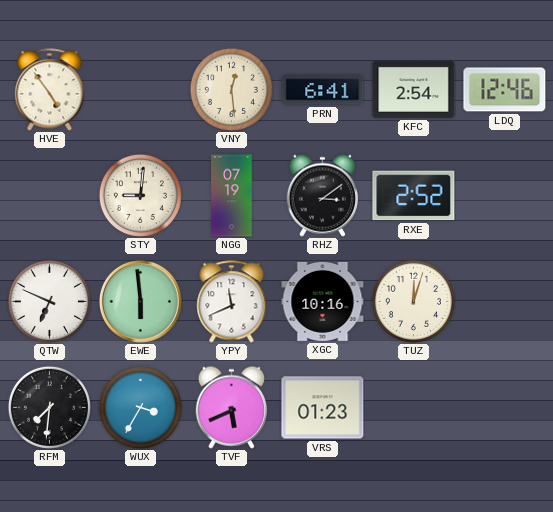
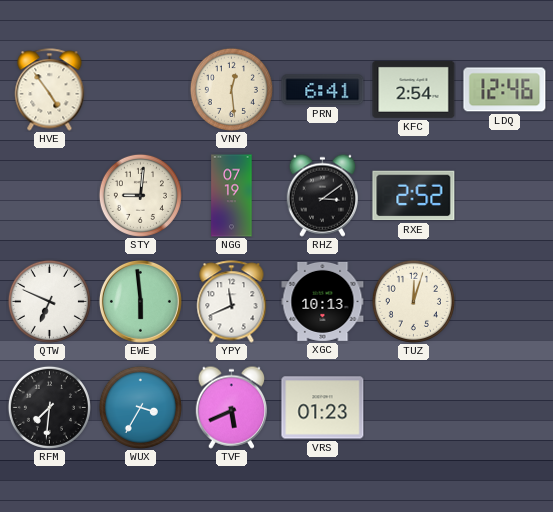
XGC: 10:16 -> 10:13 (323, 301)
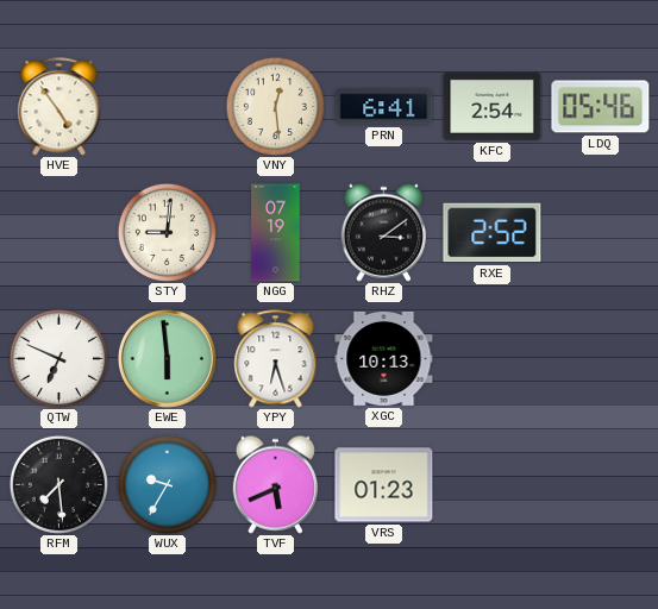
LDQ: 12:46 -> 05:46 (601, 107)
YPY: 11:41 -> 6:27 (276, 359)
TUZ: 12:03 -> none (413, 301)
RFM: 7:31 -> 7:29 (58, 484)
WUX: 3:35 -> 9:35 (167, 484)
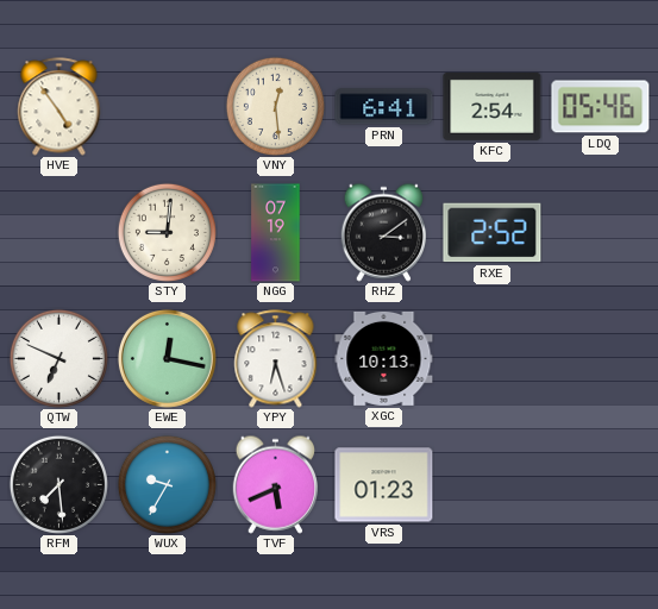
EWE: 5:59 -> 12:17 (167, 358)
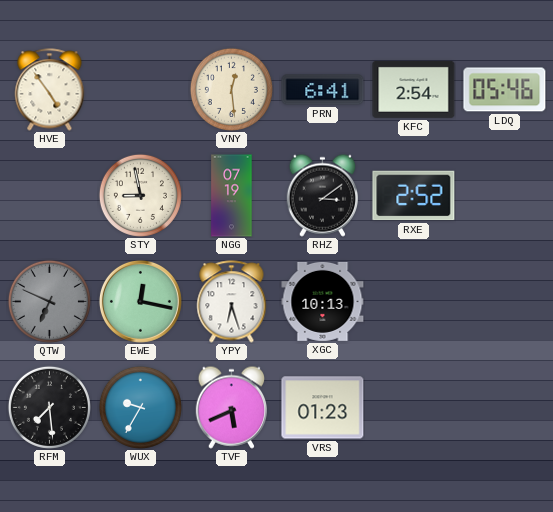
STY: 9:01 -> 8:58 (140, 195)
QTW dial: white -> grey (49, 301)
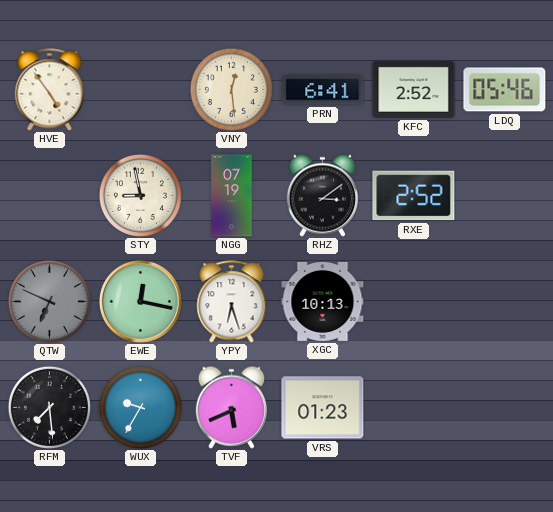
KFC: 2:54 -> 2:52 (414, 89)
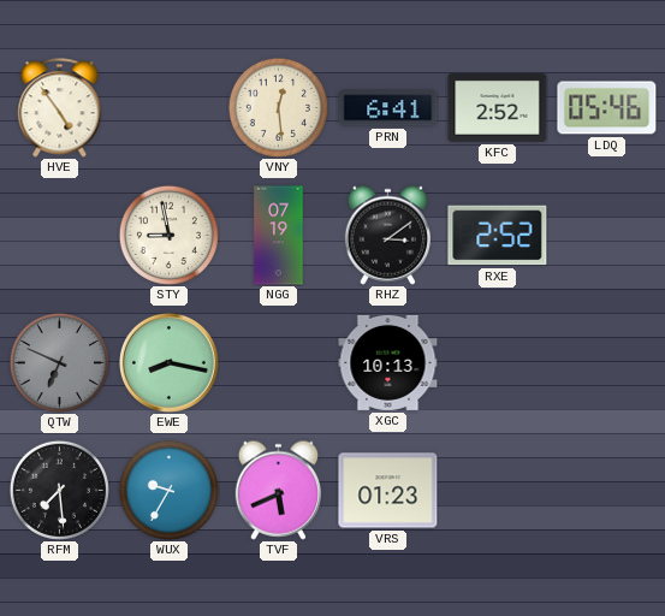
EWE: 12:17 -> 8:17 (168, 362)
YPY: 6:27 -> none (232, 302)
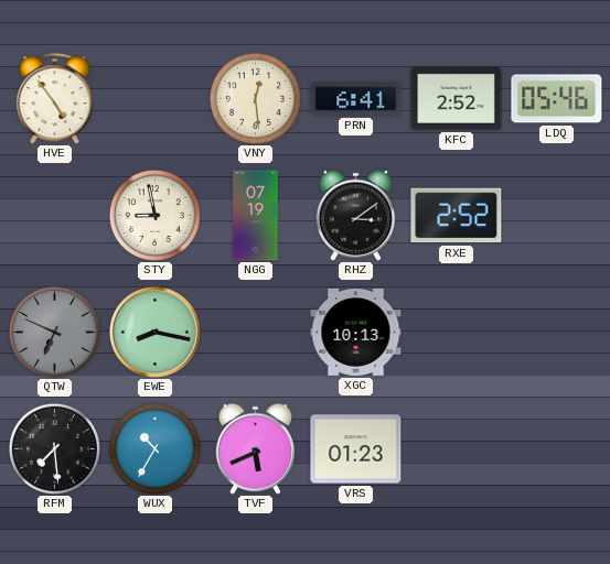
WUX: 9:35 -> 10:35 (154, 448)
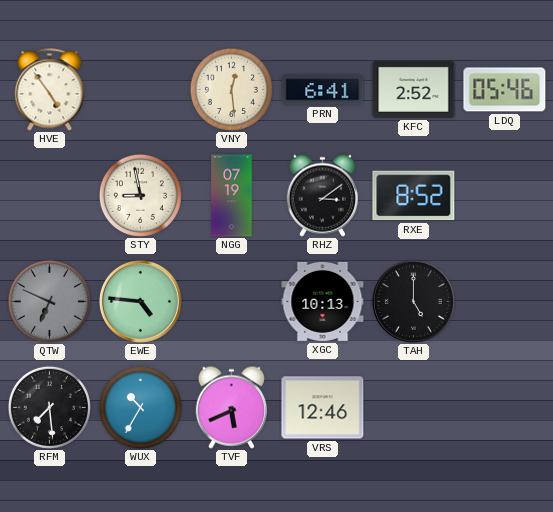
RXE: 2:52 -> 8:52 (414, 196)
EWE: 8:17 -> 4:46 (140, 301)
TAH: none -> 5:00 (413, 301)
VRS: 01:23 -> 12:46 (323, 408)
